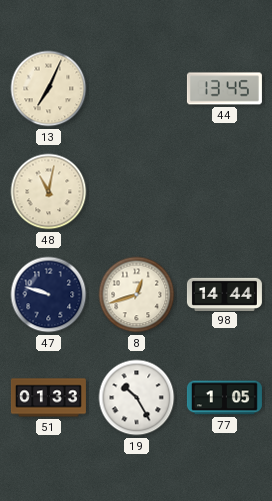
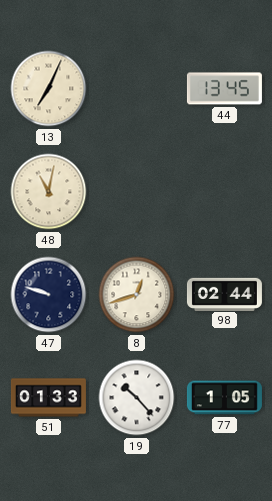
98: 14:44 -> 02:44 (224, 294)
19: 10:25 -> 10:23 (137, 398)
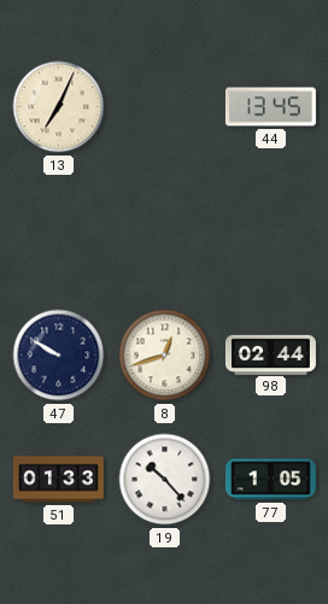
48: 11:02 -> none (49, 192)
47: 9:48 -> 9:50 (59, 356)
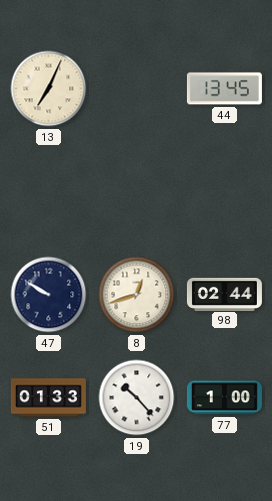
77: 1:05 -> 1:00 (224, 398)
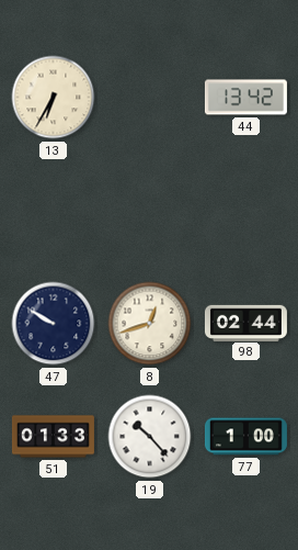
13: 7:04 -> 6:35 (54, 98)
44: 13:45 -> 13:42 (245, 98)
